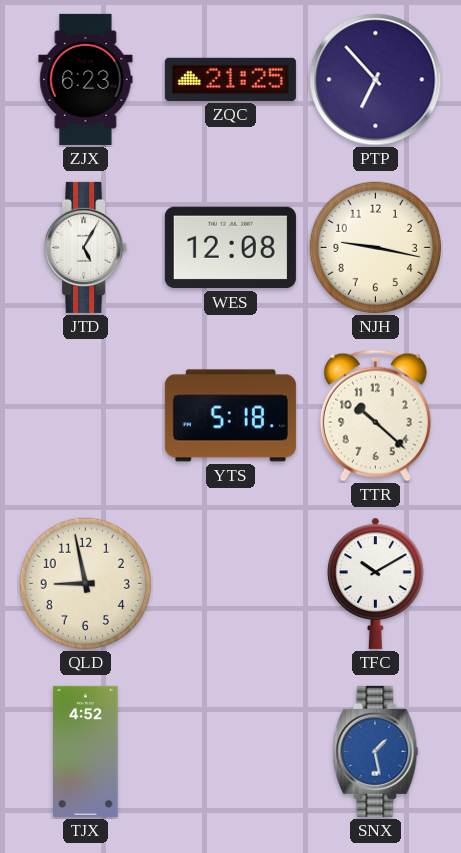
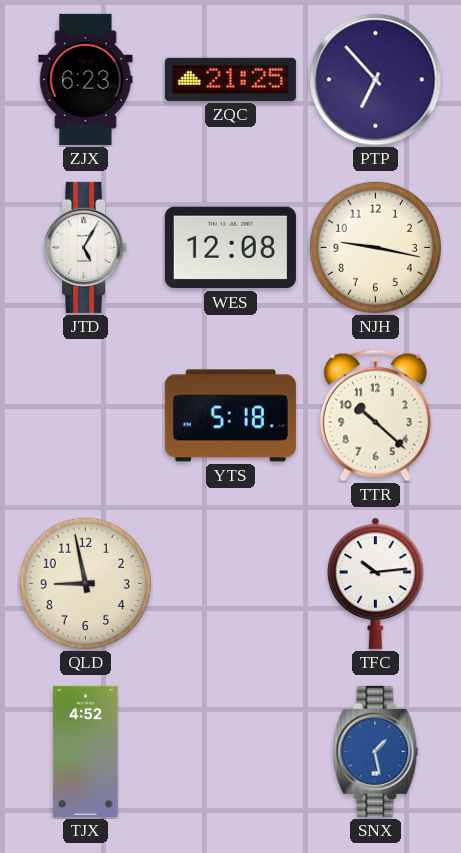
TFC: 10:10 -> 10:14 (376, 583)
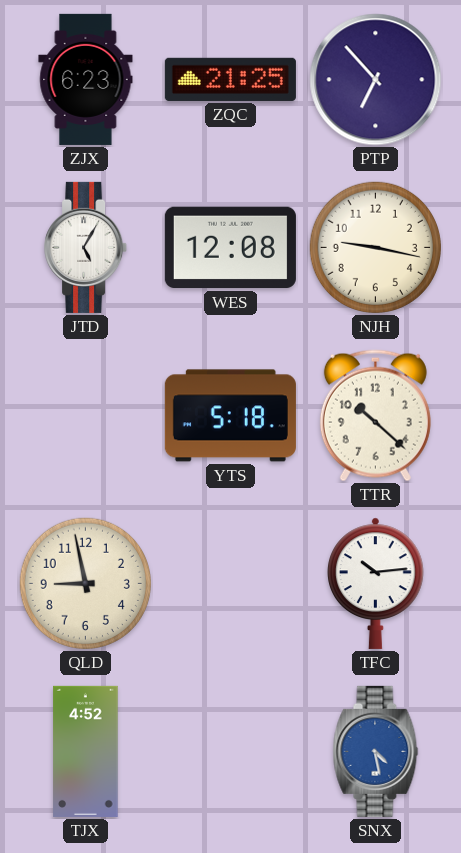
SNX: 1:28 -> 4:28 (376, 751)
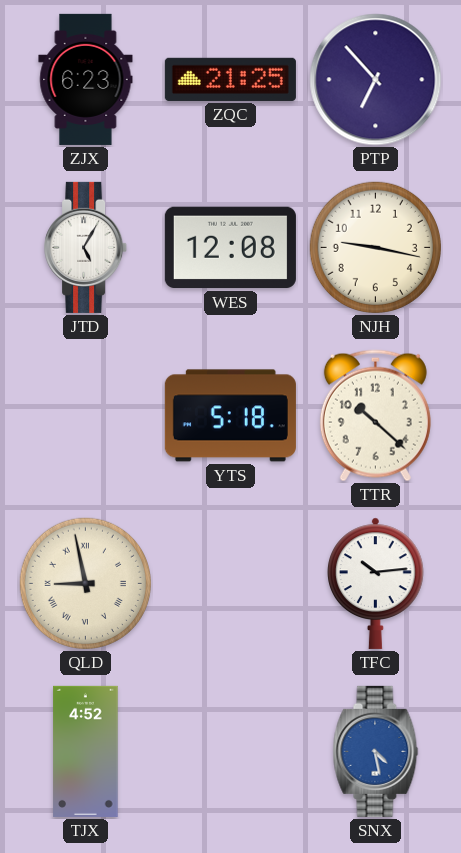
QLD numerals: Arabic -> Roman (85, 583)
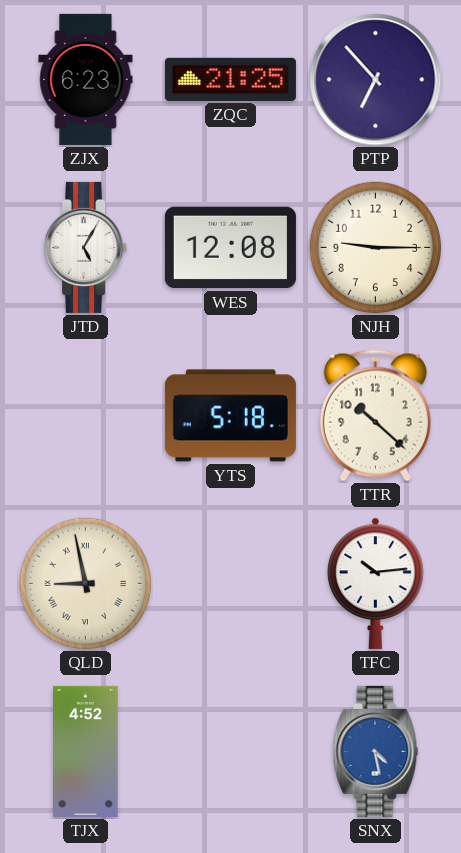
NJH: 9:17 -> 9:15 (375, 247)
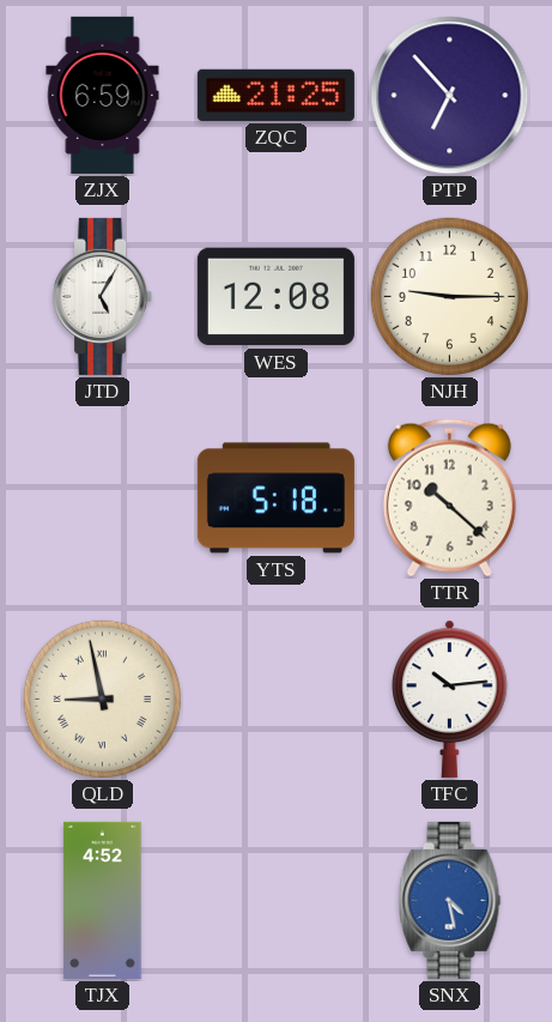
ZJX: 6:23 -> 6:59 (103, 95)
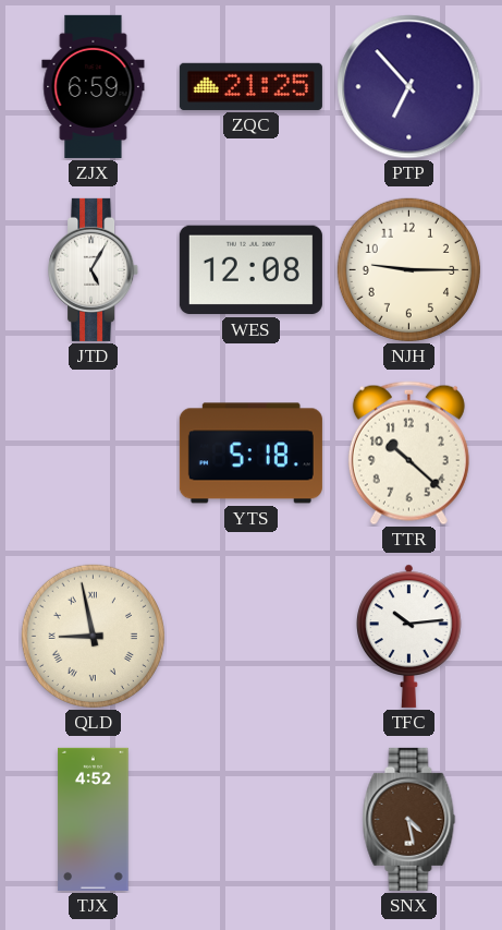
SNX dial: blue -> brown (409, 819)
